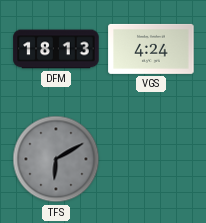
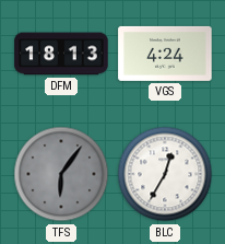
TFS: 6:10 -> 6:06 (61, 174)
BLC: none -> 12:35 (165, 174)
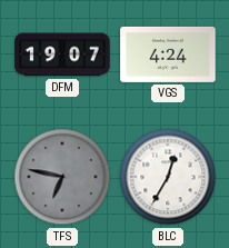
DFM: 18:13 -> 19:07 (62, 54)
TFS: 6:06 -> 6:47 (62, 177)
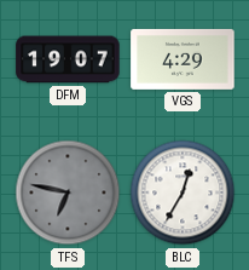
VGS: 4:24 -> 4:29 (183, 59)
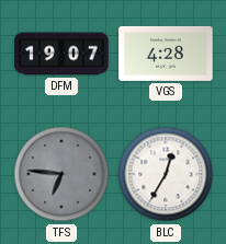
VGS: 4:29 -> 4:28 (166, 54)
TFS: 6:47 -> 6:46 (61, 174)
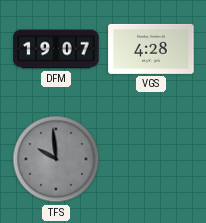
TFS: 6:46 -> 9:59 (56, 159)
BLC: 12:35 -> none (166, 174)
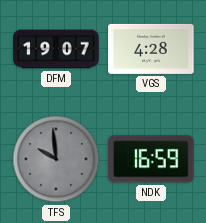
NDK: none -> 16:59 (151, 159)
